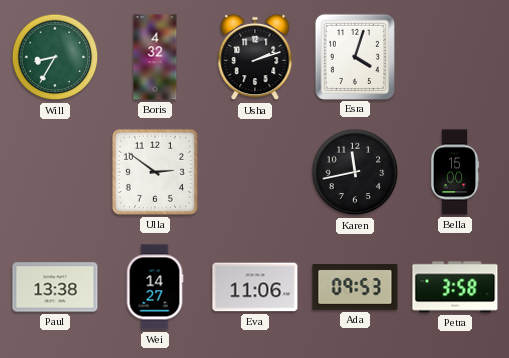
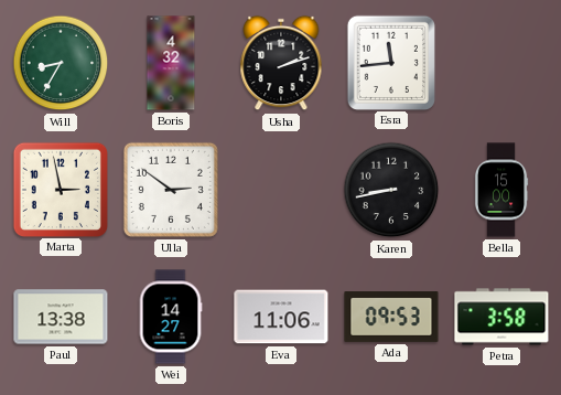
Esra: 4:03 -> 11:44 (391, 62)
Marta: none -> 2:58 (60, 189)
Karen: 11:43 -> 8:43 (391, 190)
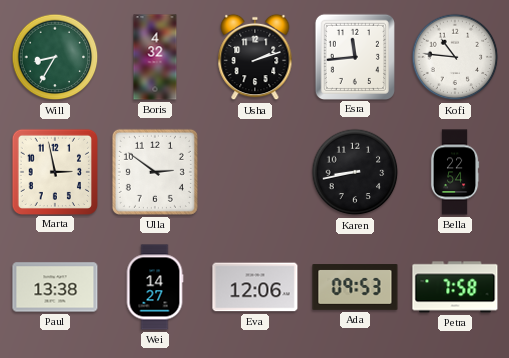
Kofi: none -> 10:46 (455, 57)
Bella: 15:00 -> 22:54 (455, 172)
Eva: 11:06 -> 12:06 (255, 287)
Petra: 3:58 -> 7:58 (455, 287)
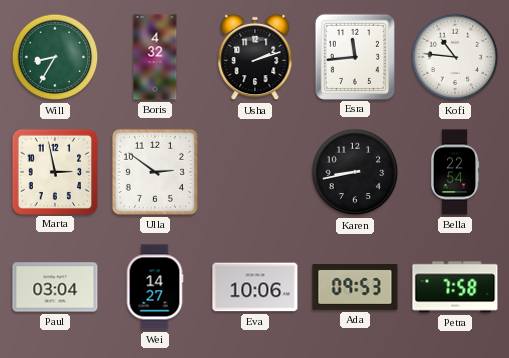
Paul: 13:38 -> 03:04 (55, 287)
Eva: 12:06 -> 10:06 (255, 287)
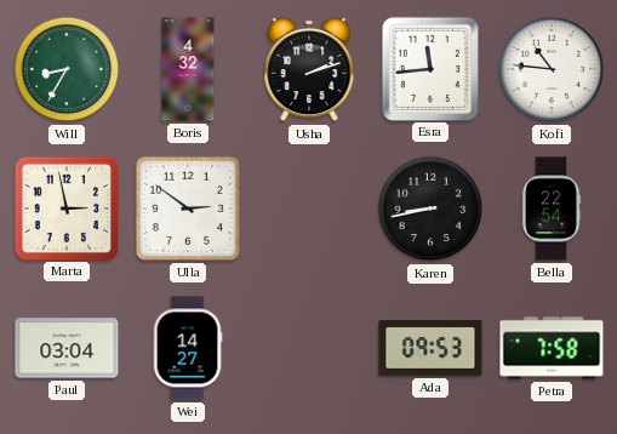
Eva: 10:06 -> none (255, 287)
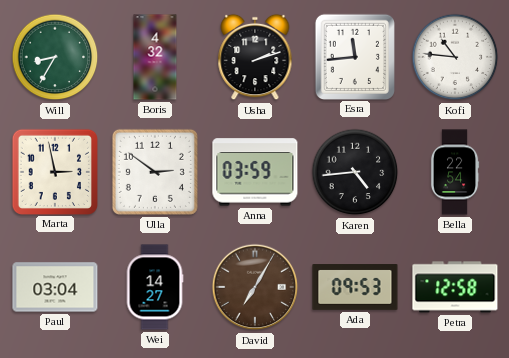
Anna: none -> 03:59 (255, 172)
Karen: 8:43 -> 4:44 (355, 172)
David: none -> 7:05 (255, 287)
Petra: 7:58 -> 12:58 (455, 287)
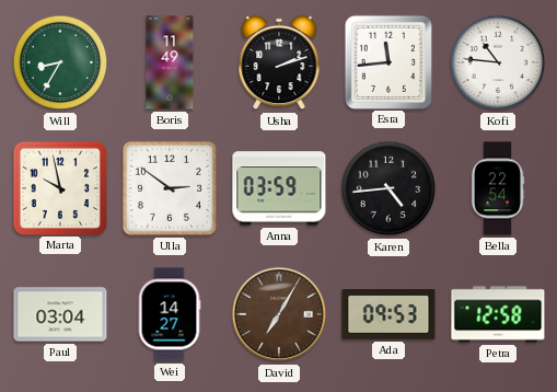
Boris: 4:32 -> 11:49 (170, 62)
Marta: 2:58 -> 9:58 (59, 187)
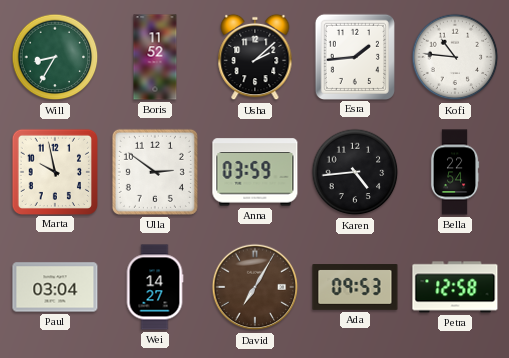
Boris: 11:49 -> 11:52 (155, 57)
Usha: 2:12 -> 2:08 (255, 57)
Esra: 11:44 -> 1:44 (355, 56)
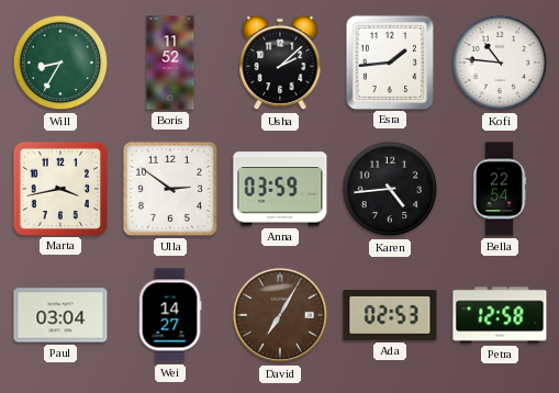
Marta: 9:58 -> 3:43 (59, 188)
Ada: 09:53 -> 02:53 (390, 315)
